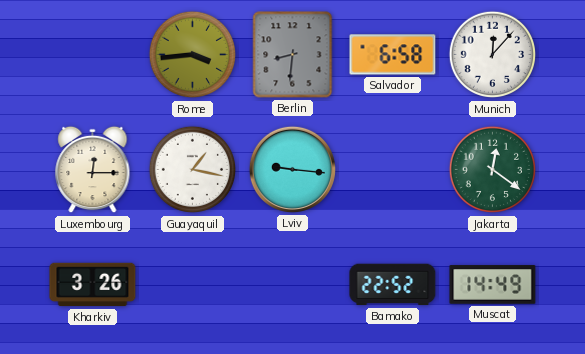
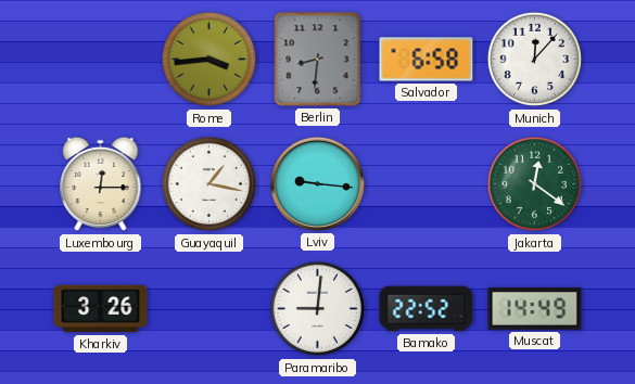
Paramaribo: none -> 9:01 (318, 309)
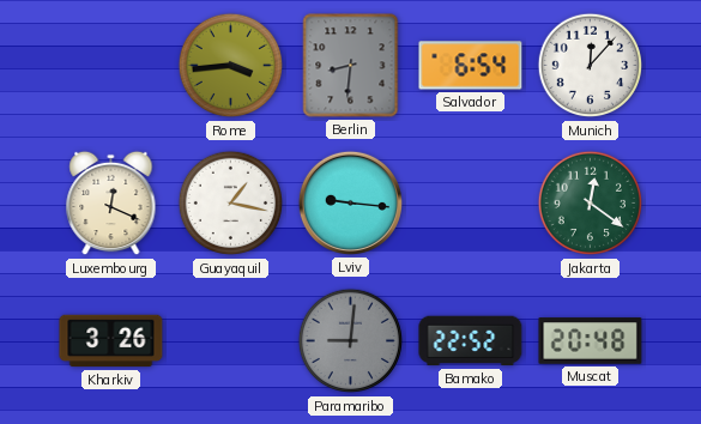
Salvador: 6:58 -> 6:54 (471, 66)
Luxembourg: 12:15 -> 12:19 (111, 204)
Paramaribo dial: white -> grey (351, 341)
Muscat: 14:49 -> 20:48 (591, 341)
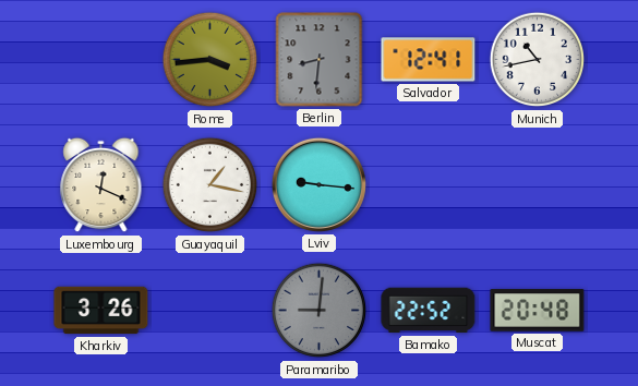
Salvador: 6:54 -> 12:41 (429, 60)
Munich: 12:07 -> 10:43 (538, 60)
Jakarta: 12:21 -> none (591, 204)
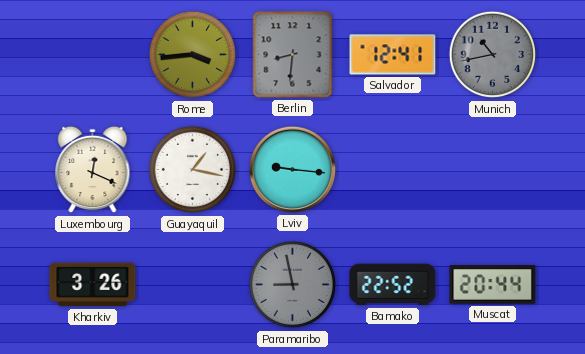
Munich dial: white -> grey (493, 55)
Paramaribo: 9:01 -> 8:58 (293, 285)
Muscat: 20:48 -> 20:44 (493, 285)
